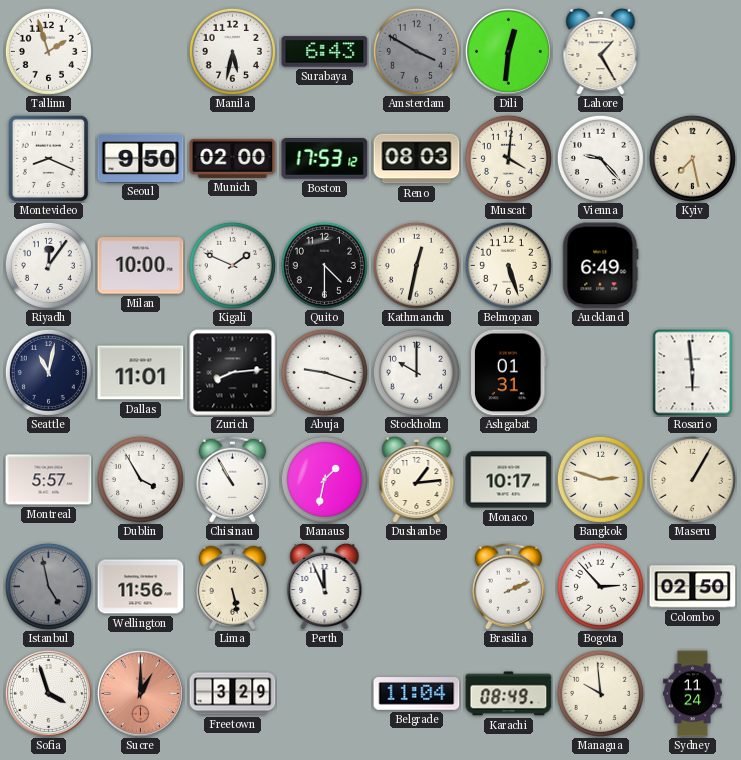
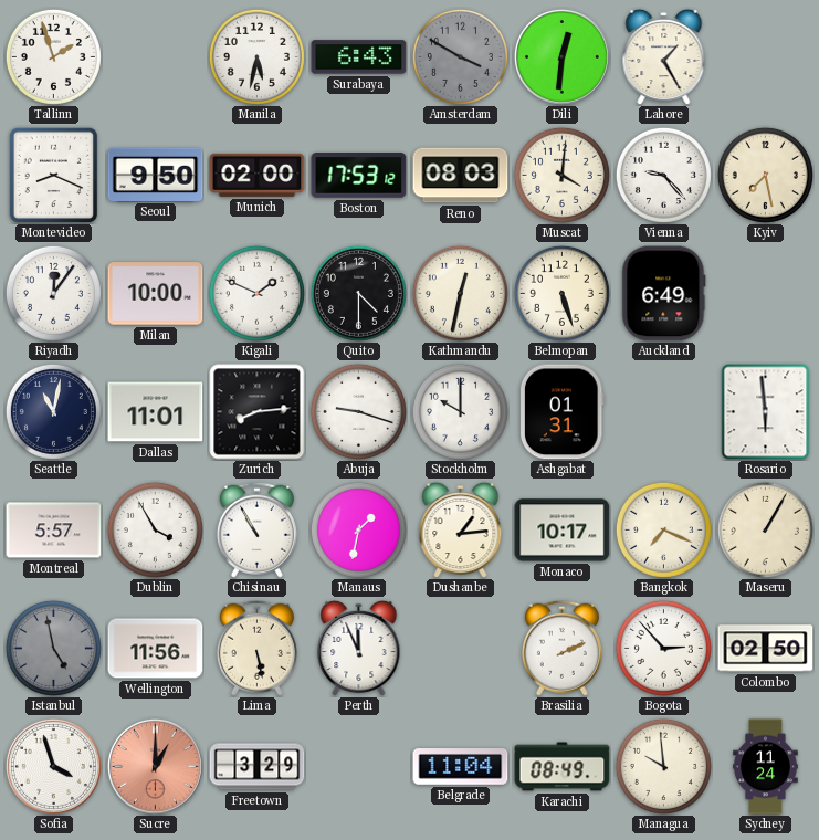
Bangkok: 2:48 -> 7:19 (663, 529)
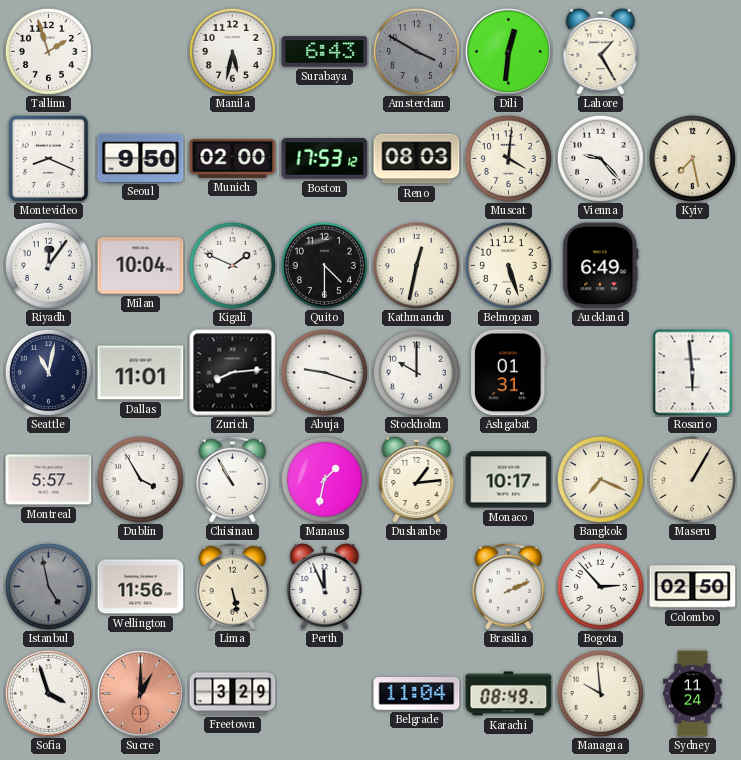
Milan: 10:00 -> 10:04 (141, 266)
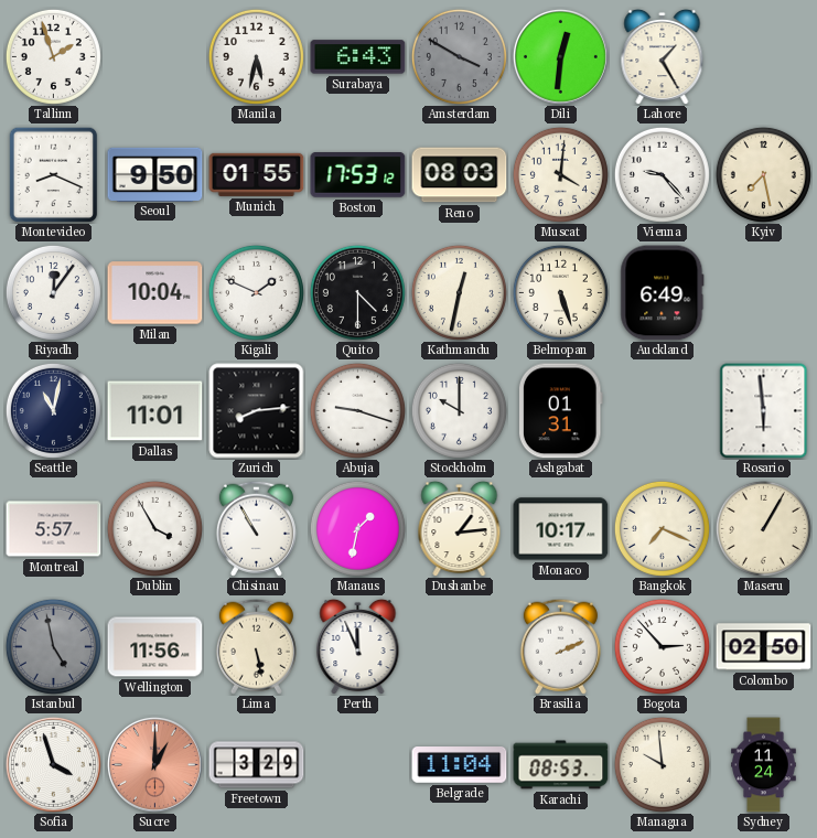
Munich: 02:00 -> 01:55 (257, 174)
Karachi: 08:49 -> 08:53 (561, 765)
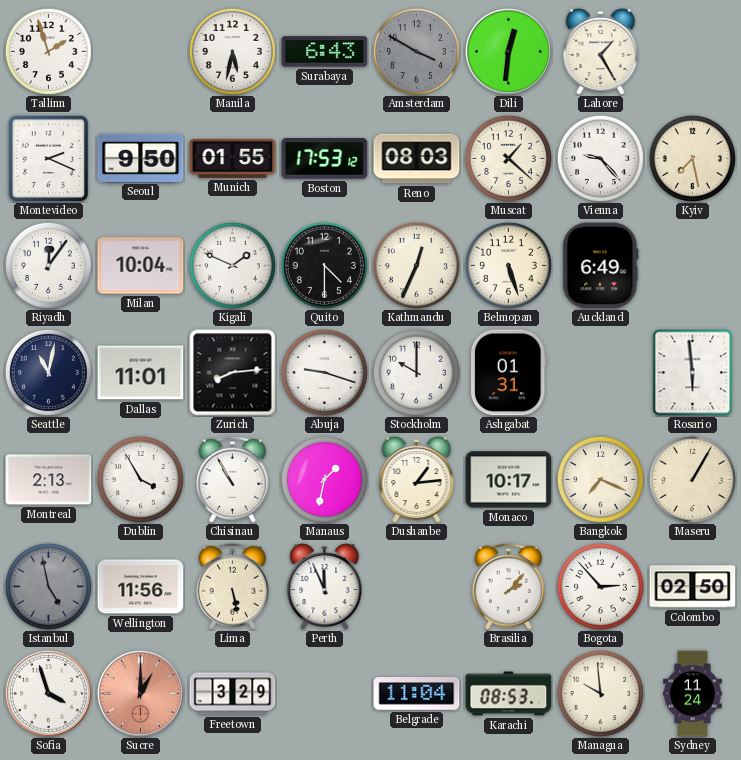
Montevideo: 8:19 -> 2:19 (49, 158)
Muscat: 4:01 -> 1:22 (508, 158)
Kathmandu: 12:32 -> 12:34 (416, 265)
Montreal: 5:57 -> 2:13 (49, 480)
Brasilia: 2:11 -> 2:07 (508, 586)
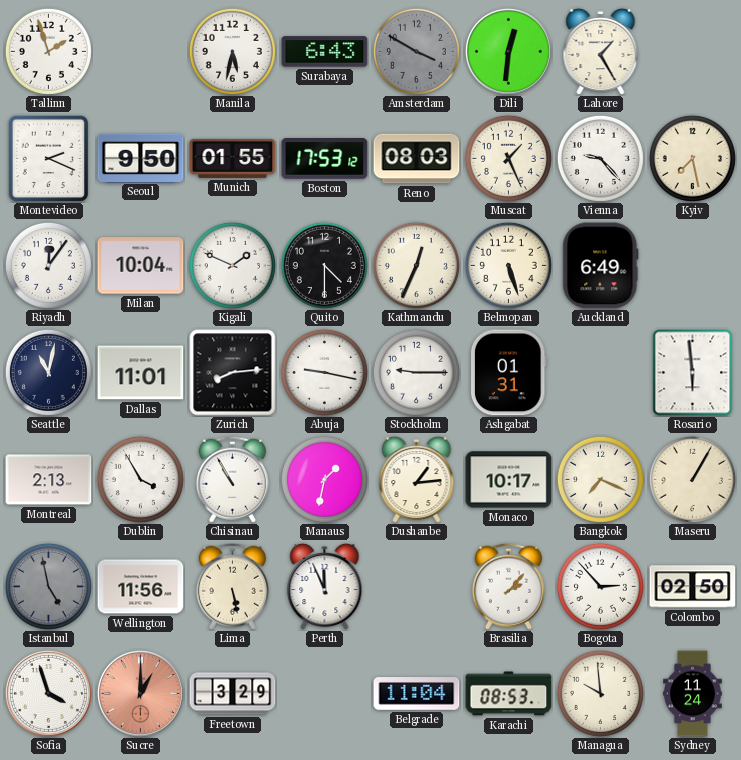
Muscat: 1:22 -> 1:26 (508, 158)
Abuja: 9:18 -> 9:17 (324, 372)
Stockholm: 10:00 -> 9:15 (416, 372)
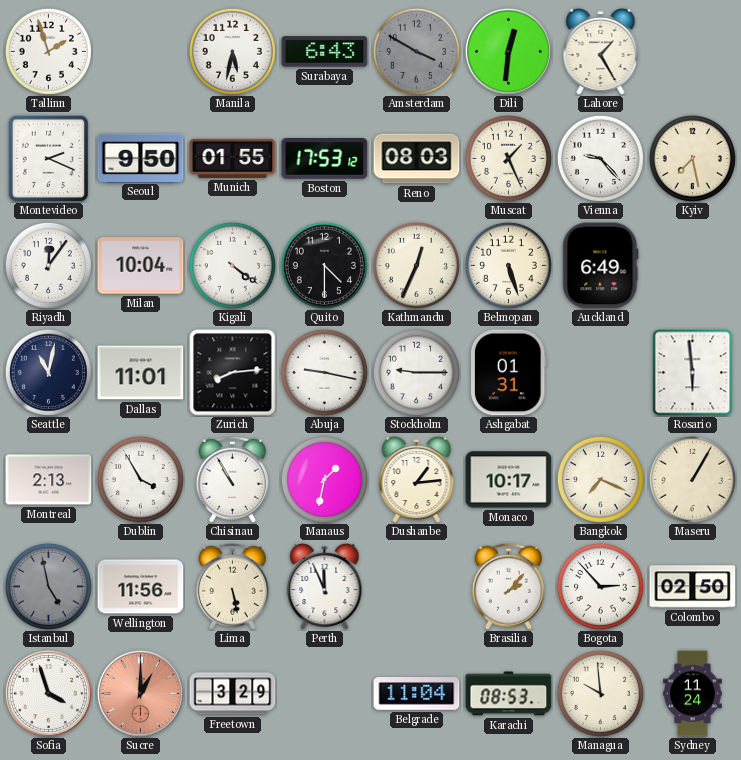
Kigali: 1:49 -> 4:21 (232, 265)
